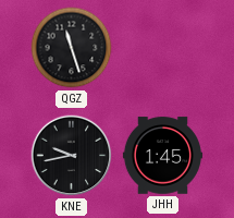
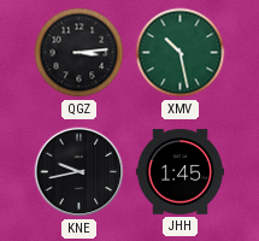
QGZ: 11:27 -> 3:14 (80, 53)
XMV: none -> 10:28 (181, 53)
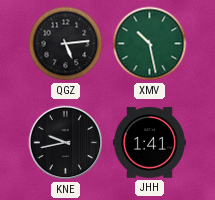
QGZ: 3:14 -> 5:14 (66, 44)
JHH: 1:45 -> 1:41 (149, 143)
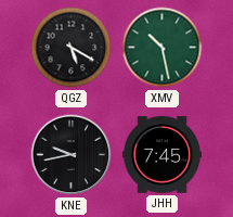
QGZ: 5:14 -> 5:20 (72, 48)
JHH: 1:41 -> 7:45 (161, 155)
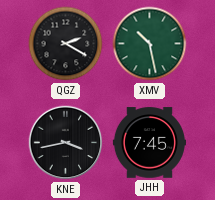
QGZ: 5:20 -> 2:20 (66, 44)
KNE: 9:43 -> 3:43 (66, 143)
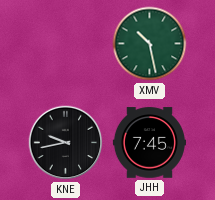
QGZ: 2:20 -> none (66, 44)
KNE: 3:43 -> 9:43 (66, 143)
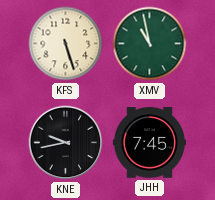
KFS: none -> 5:27 (66, 44)
XMV: 10:28 -> 10:58 (150, 44)
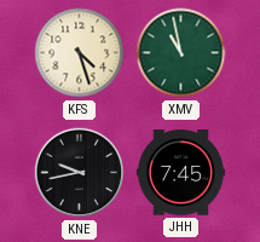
KFS: 5:27 -> 4:27 (80, 53)
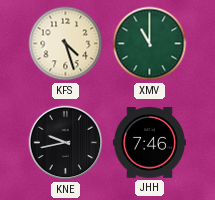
XMV: 10:58 -> 11:00 (150, 44)
JHH: 7:45 -> 7:46 (149, 143)
